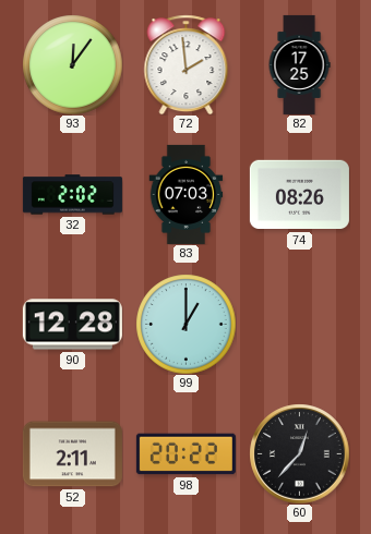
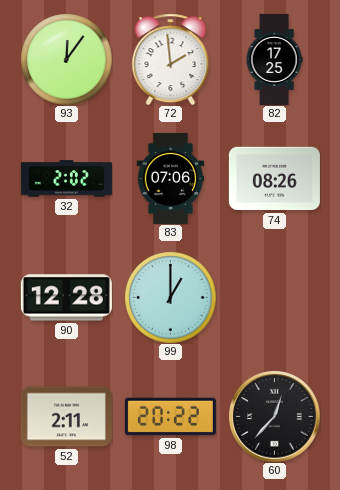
83: 07:03 -> 07:06 (171, 178)
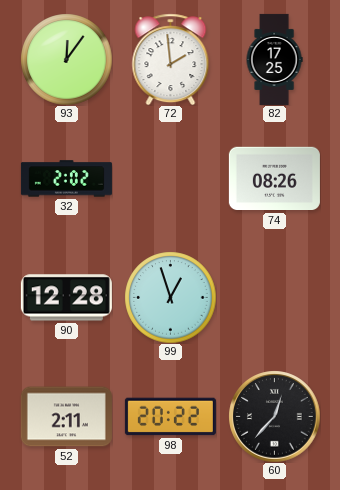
83: 07:06 -> none (171, 178)
99: 1:00 -> 12:57 (170, 297)
